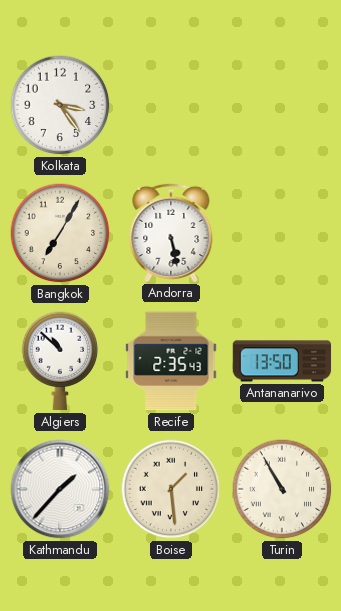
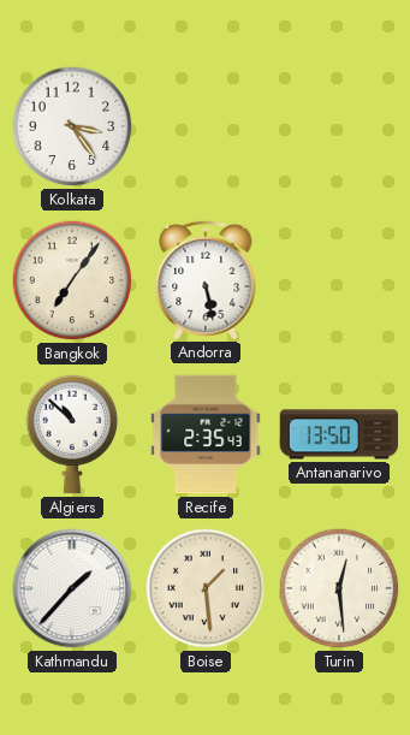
Bangkok: 7:05 -> 7:06 (72, 280)
Turin: 10:55 -> 12:29 (339, 588)
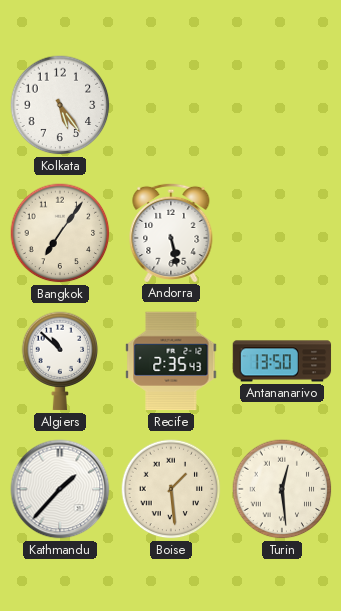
Kolkata: 3:24 -> 5:24 (60, 105)
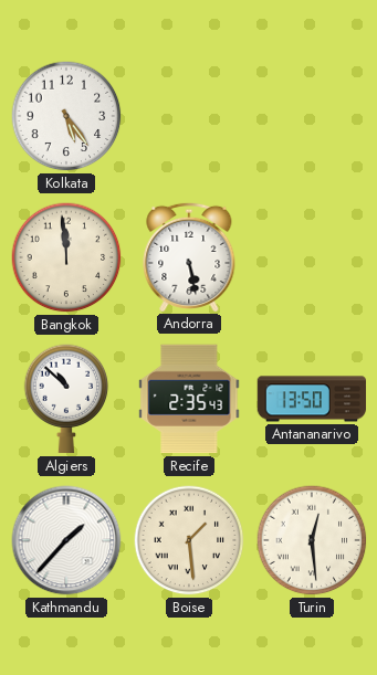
Bangkok: 7:06 -> 11:59 (66, 257)
